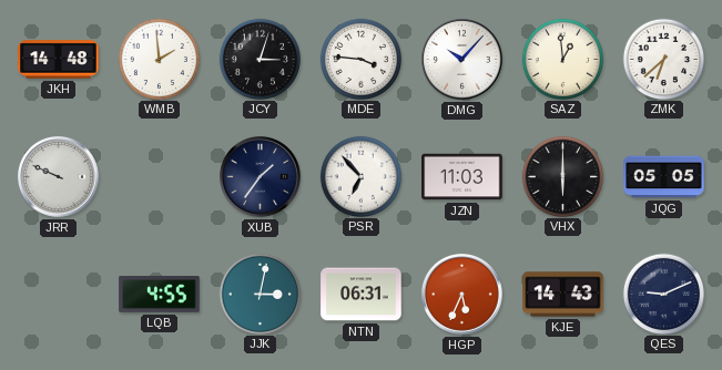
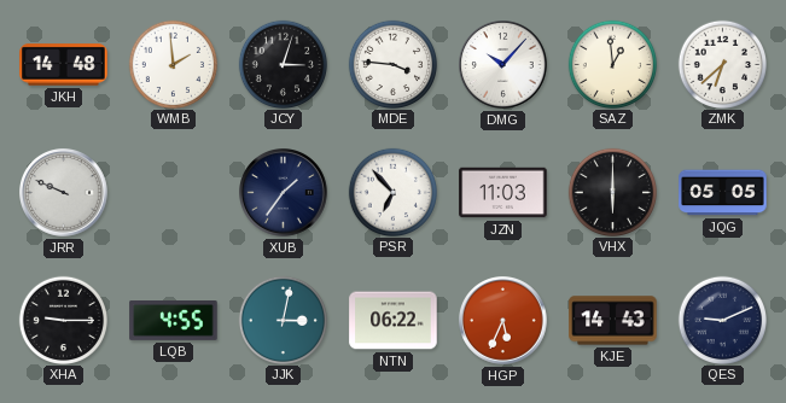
XHA: none -> 9:15 (63, 320)
NTN: 06:31 -> 06:22 (394, 321)
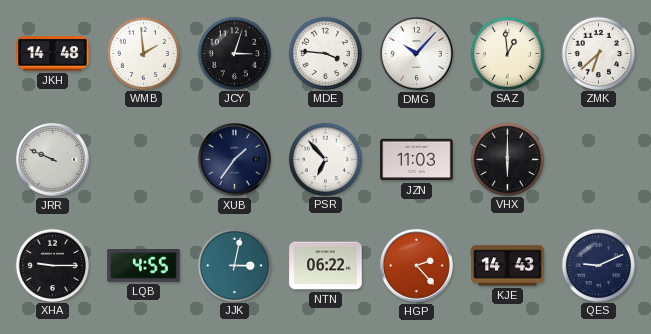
JQG: 05:05 -> none (723, 193)
HGP: 5:34 -> 2:23 (417, 266)
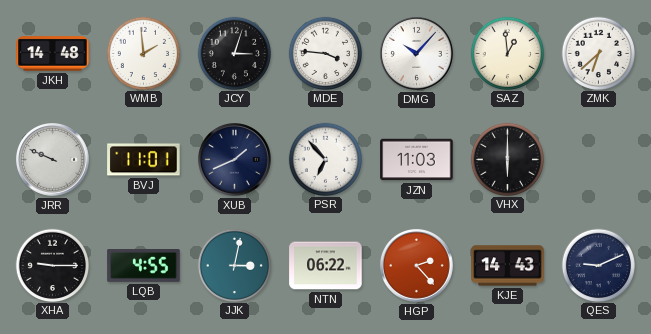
BVJ: none -> 11:01 (144, 160)
XUB: 1:36 -> 1:41 (235, 160)
